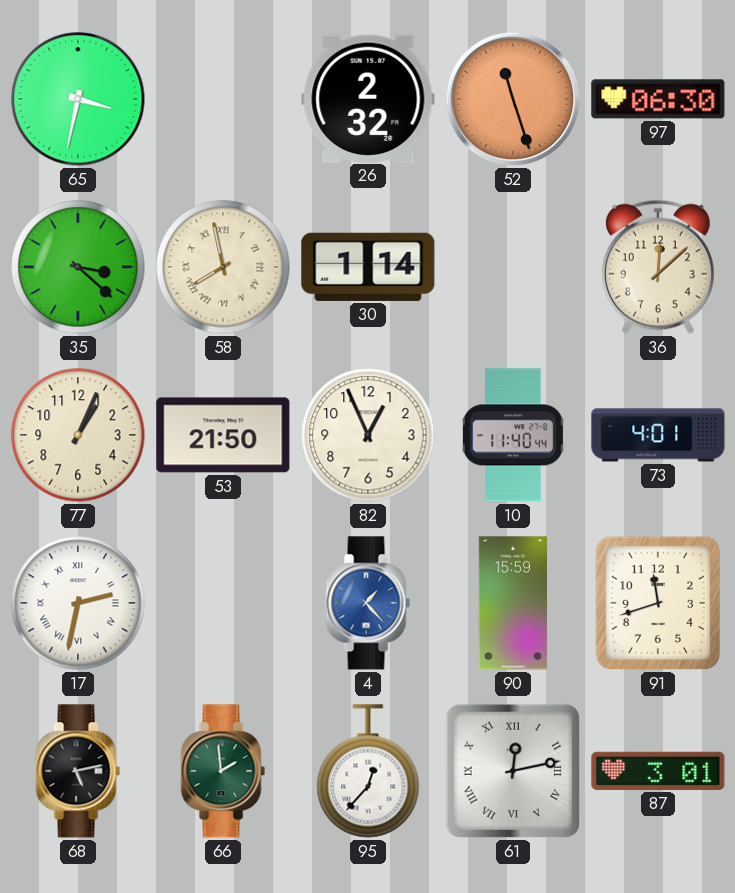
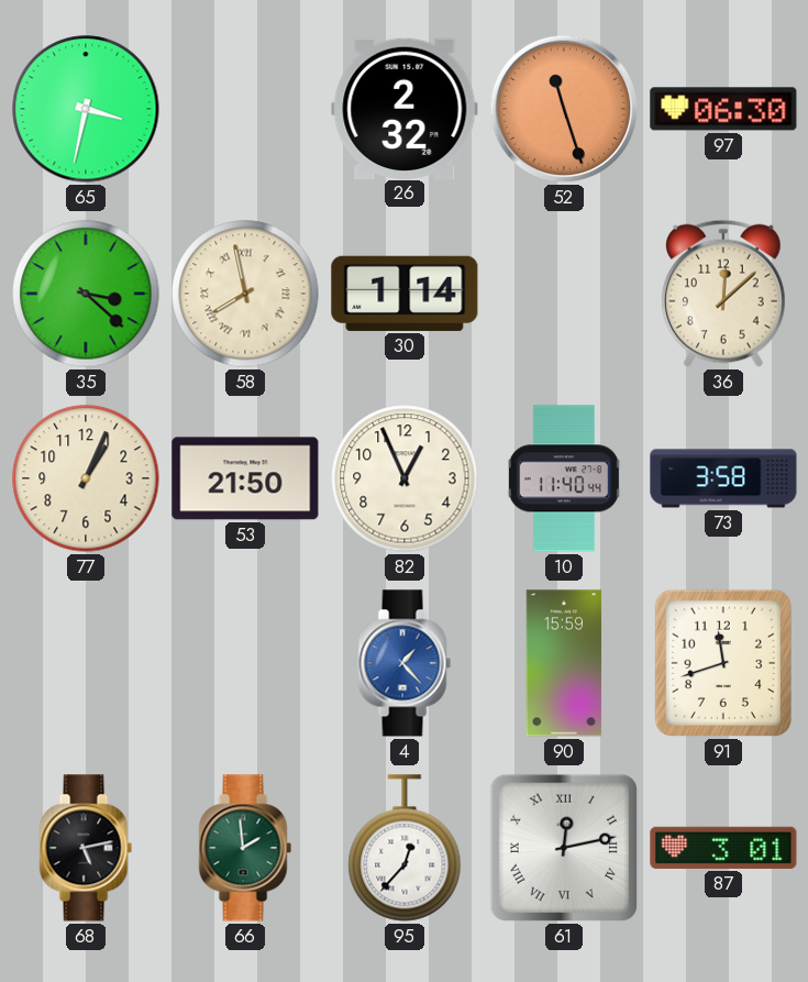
73: 4:01 -> 3:58 (723, 478)
17: 2:32 -> none (78, 603)
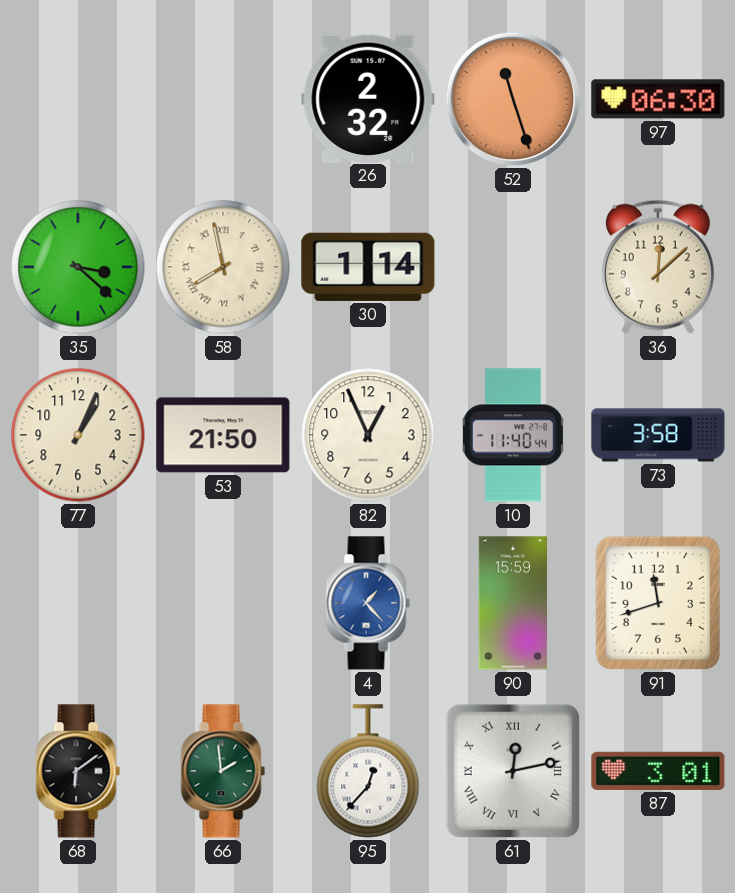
65: 3:32 -> none (86, 109)
68: 5:13 -> 6:09 (78, 771)
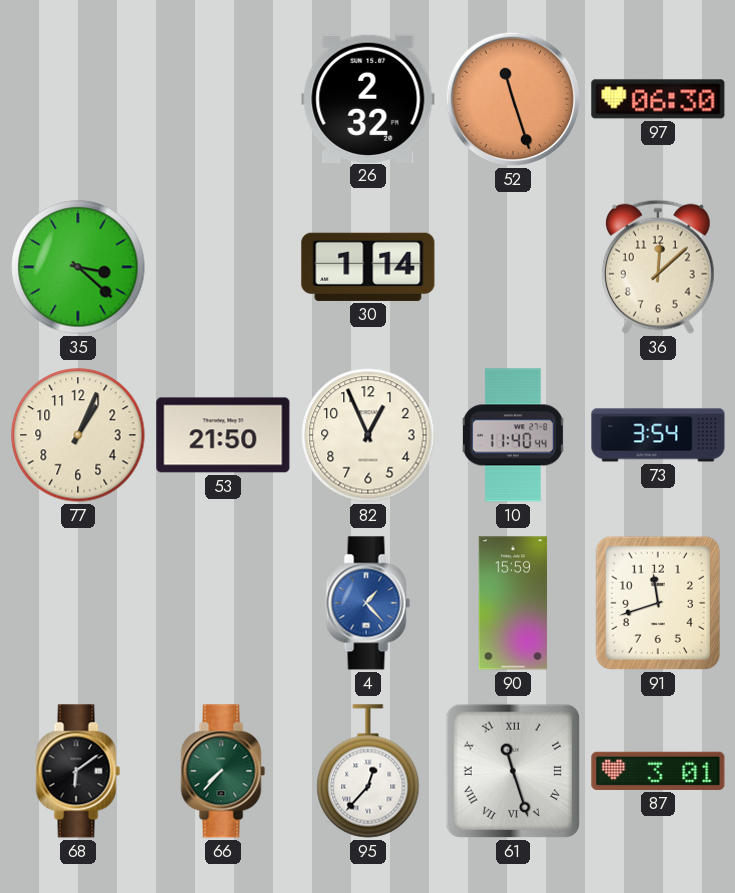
58: 7:58 -> none (223, 267)
73: 3:58 -> 3:54 (658, 435)
66: 1:59 -> 7:37 (223, 771)
61: 12:13 -> 11:27 (513, 771)
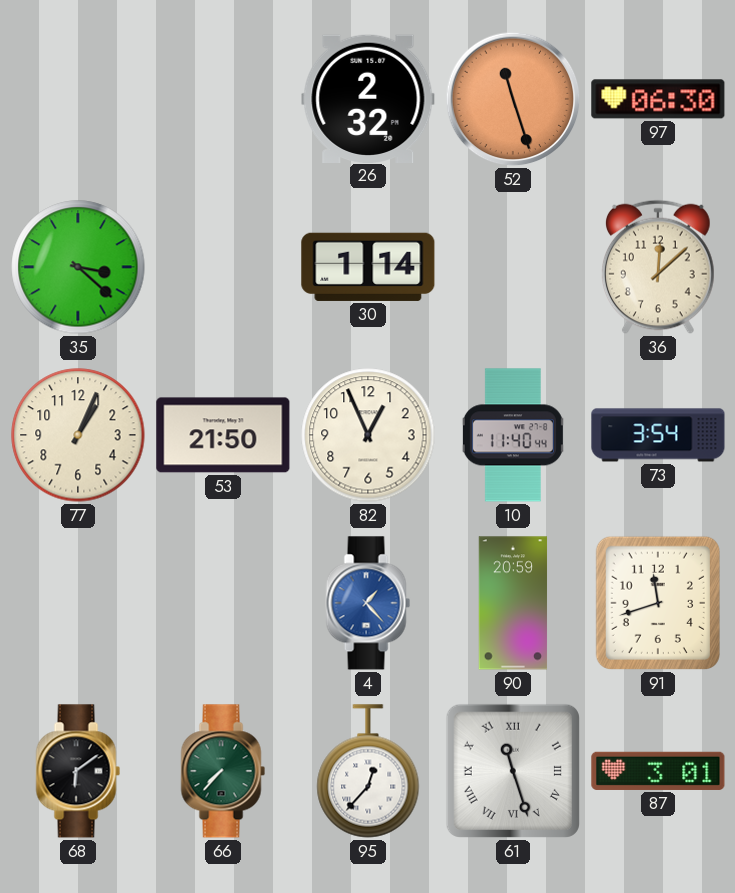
90: 15:59 -> 20:59 (513, 603)
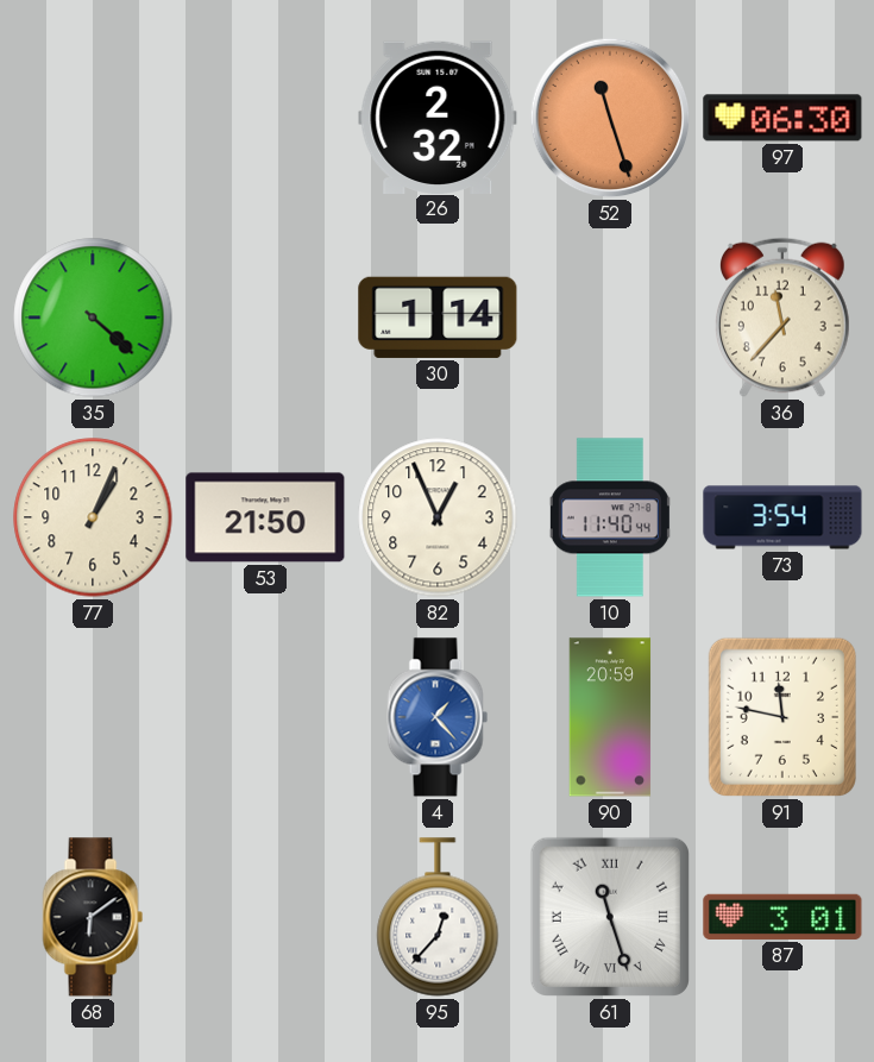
35: 3:22 -> 4:22 (93, 318)
36: 12:08 -> 11:37 (782, 318)
91: 11:42 -> 11:47 (782, 717)
66: 7:37 -> none (223, 771)
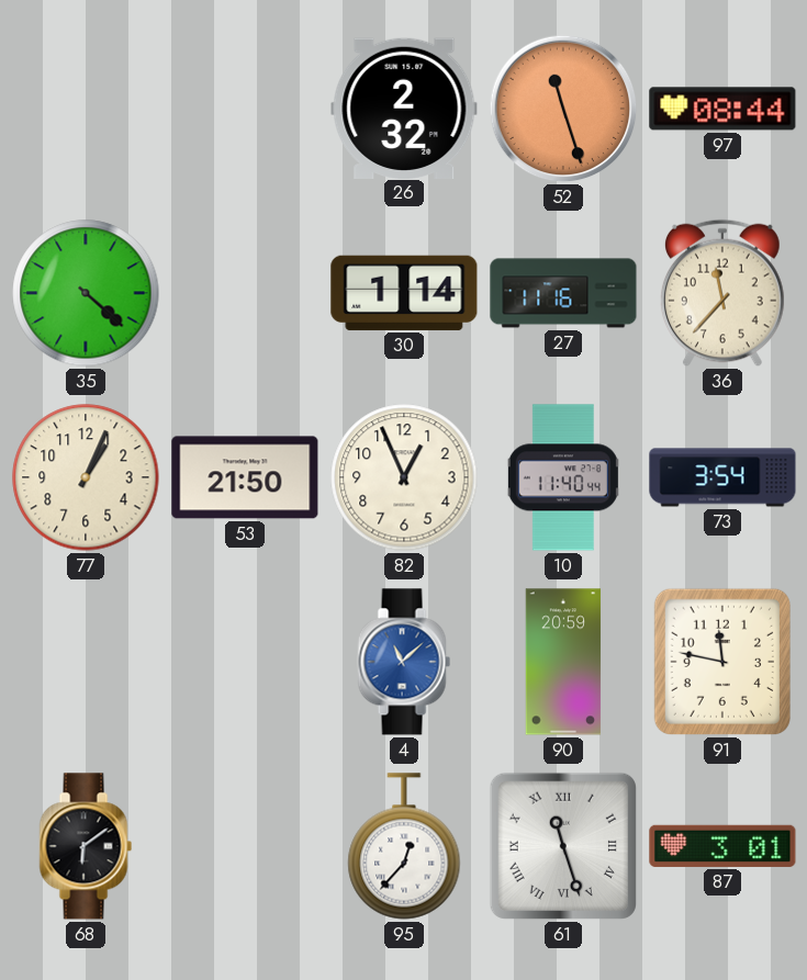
97: 06:30 -> 08:44 (722, 109)
27: none -> 11:16 (563, 293)
4: 1:23 -> 11:08 (404, 662)
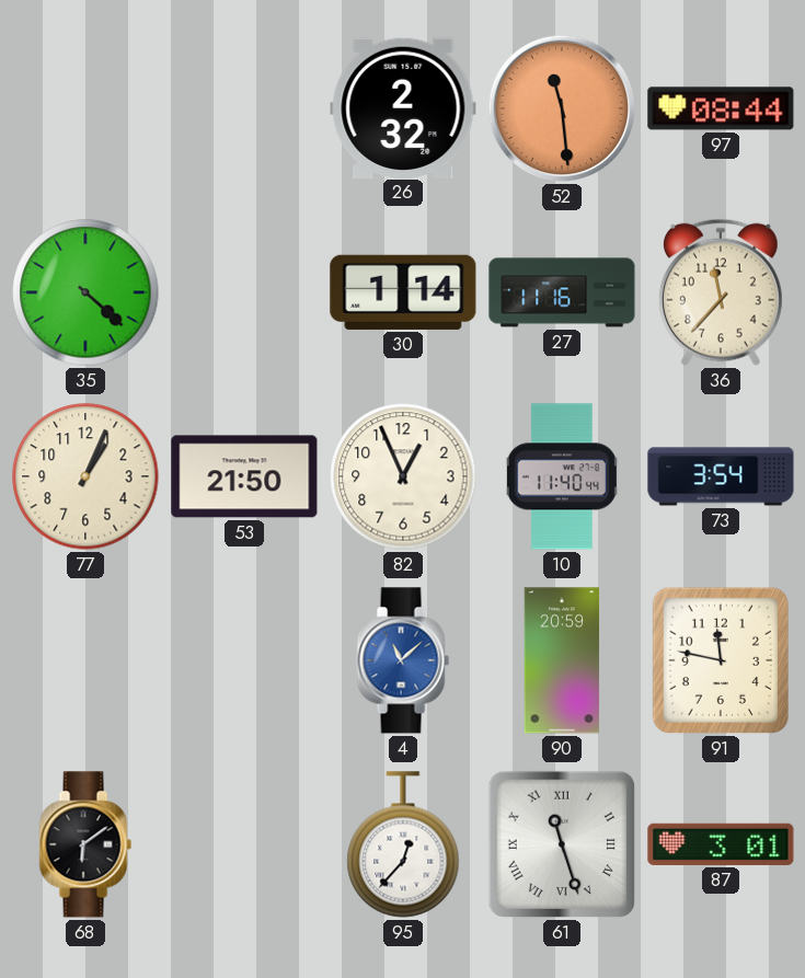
52: 11:27 -> 11:29 (562, 108)
